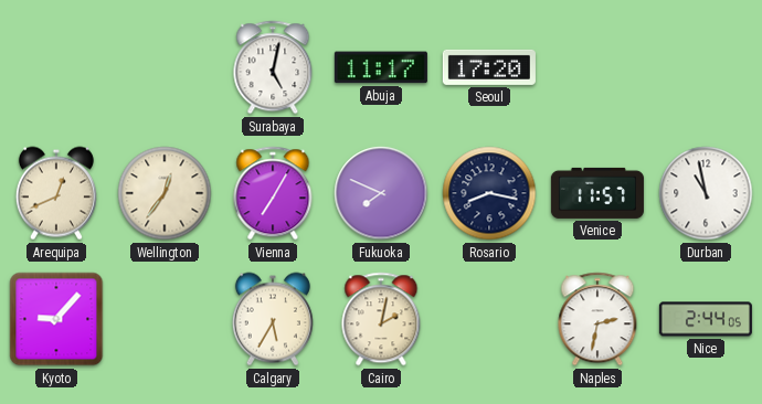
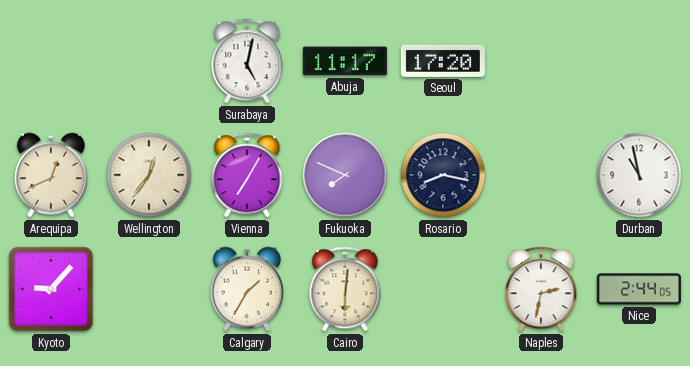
Venice: 11:57 -> none (597, 193)
Calgary: 5:35 -> 1:35 (247, 289)
Cairo: 2:02 -> 6:01 (345, 289)
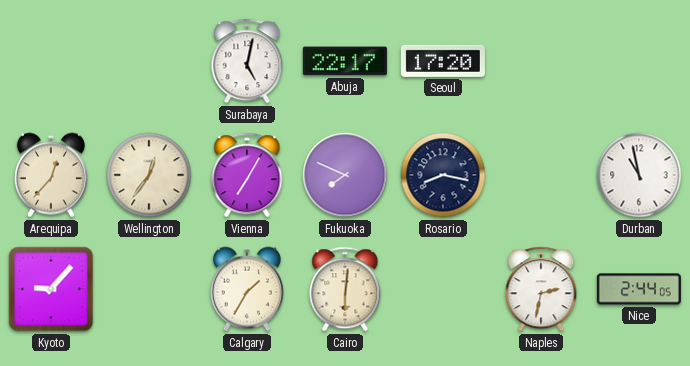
Abuja: 11:17 -> 22:17 (345, 61)
Arequipa: 12:41 -> 12:37 (51, 175)
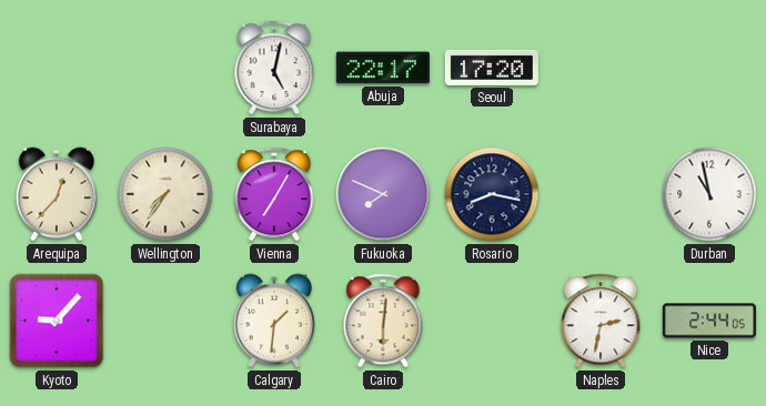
Wellington: 12:36 -> 7:36 (165, 194)
Calgary: 1:35 -> 1:31 (274, 321)
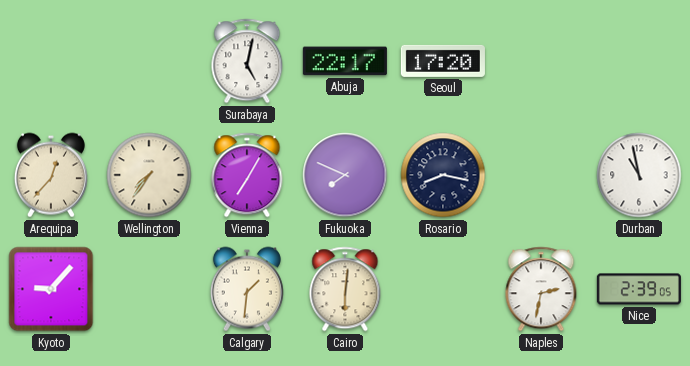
Nice: 2:44 -> 2:39 (639, 289)
